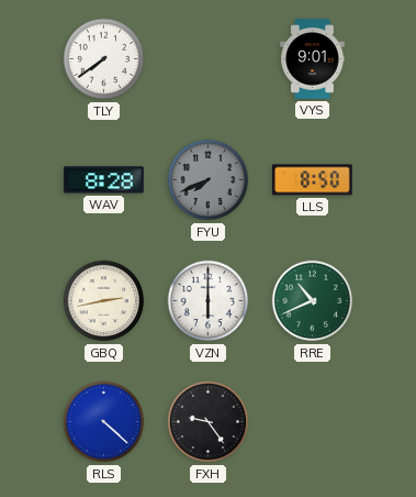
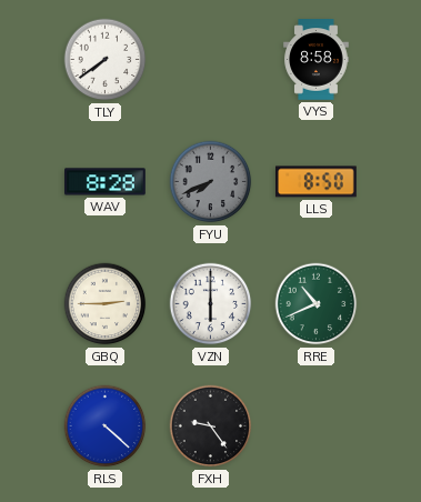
VYS: 9:01 -> 8:58 (317, 60)
GBQ: 2:43 -> 2:45 (106, 304)
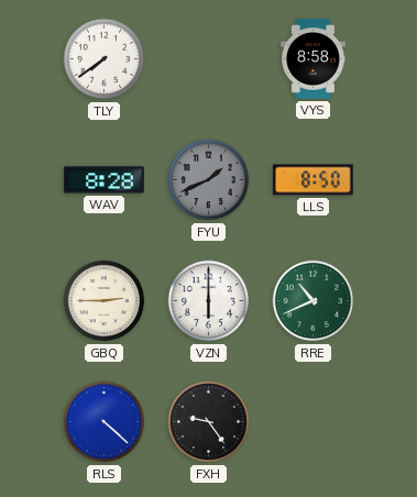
FYU: 7:41 -> 1:41 (209, 180)
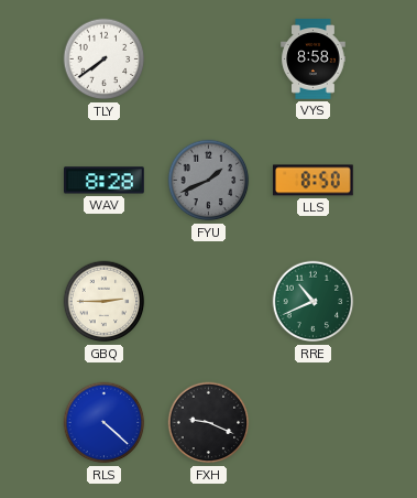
VZN: 6:00 -> none (209, 301)
FXH: 9:24 -> 9:19 (209, 423)
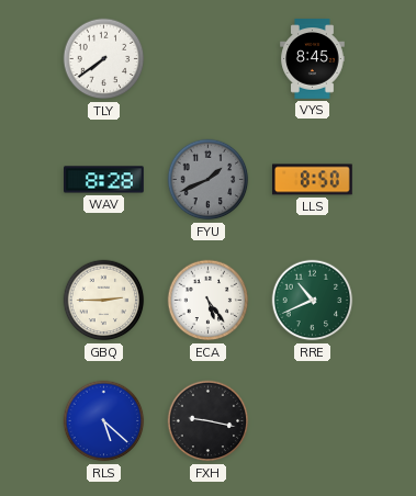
VYS: 8:58 -> 8:45 (313, 59)
ECA: none -> 5:24 (209, 301)
RLS: 4:22 -> 5:22 (104, 421)
FXH: 9:19 -> 9:17 (209, 421)
